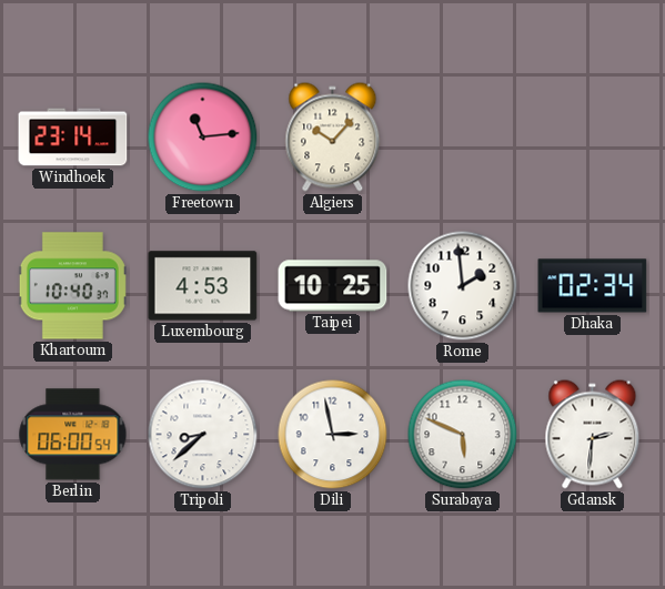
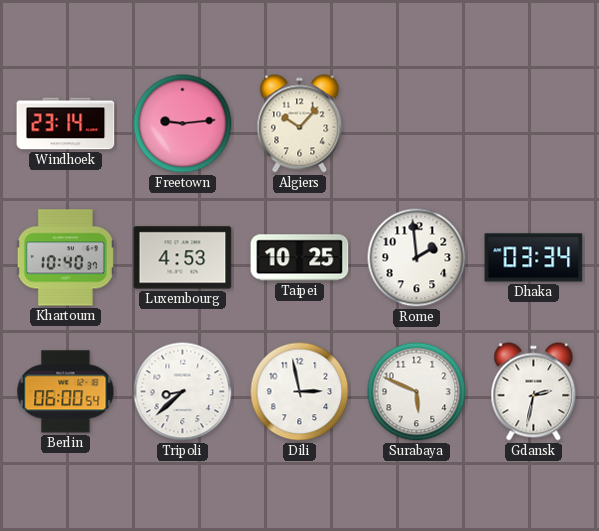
Freetown: 11:14 -> 9:14 (183, 124)
Dhaka: 02:34 -> 03:34 (534, 258)
Gdansk: 2:31 -> 2:32 (534, 392)
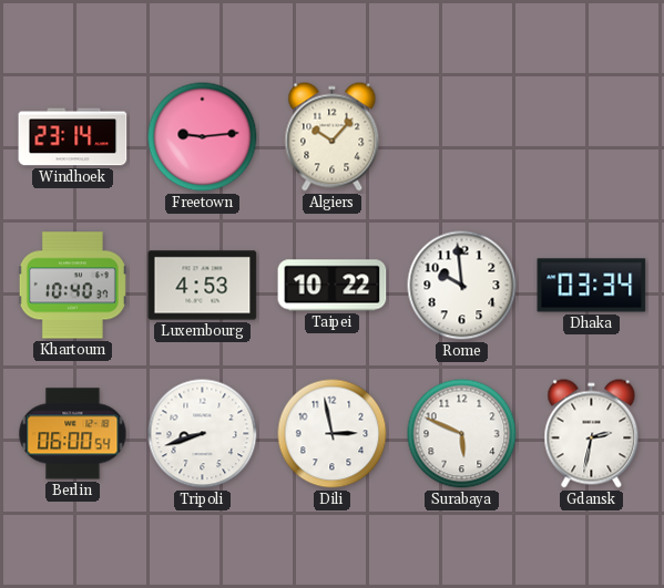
Taipei: 10:25 -> 10:22 (333, 286)
Rome: 1:59 -> 9:59 (462, 286)
Tripoli: 8:38 -> 8:42 (203, 434)
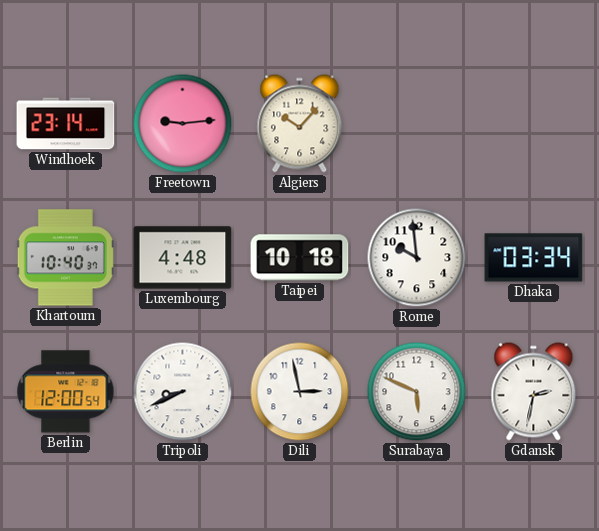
Luxembourg: 4:53 -> 4:48 (183, 258)
Taipei: 10:22 -> 10:18 (300, 258)
Berlin: 06:00 -> 12:00 (66, 392)
Tripoli: 8:42 -> 8:41 (183, 392)
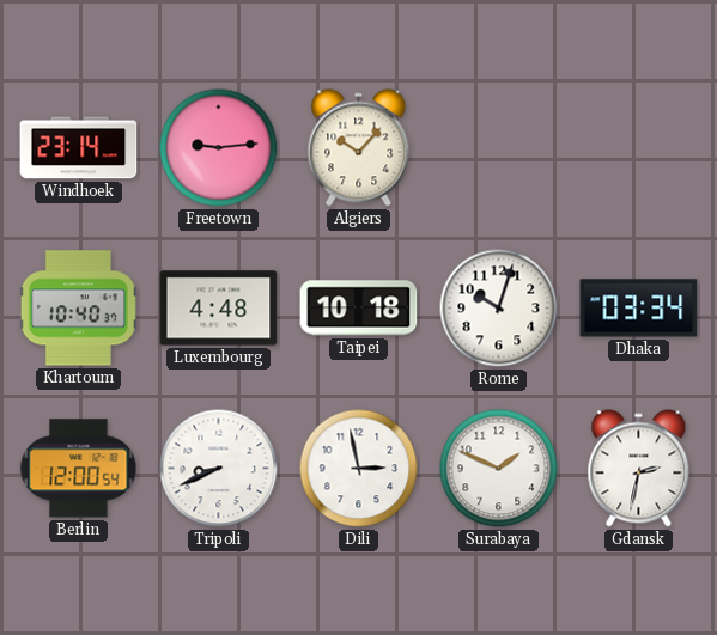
Rome: 9:59 -> 10:03 (499, 309)
Surabaya: 5:49 -> 1:49 (499, 469)
